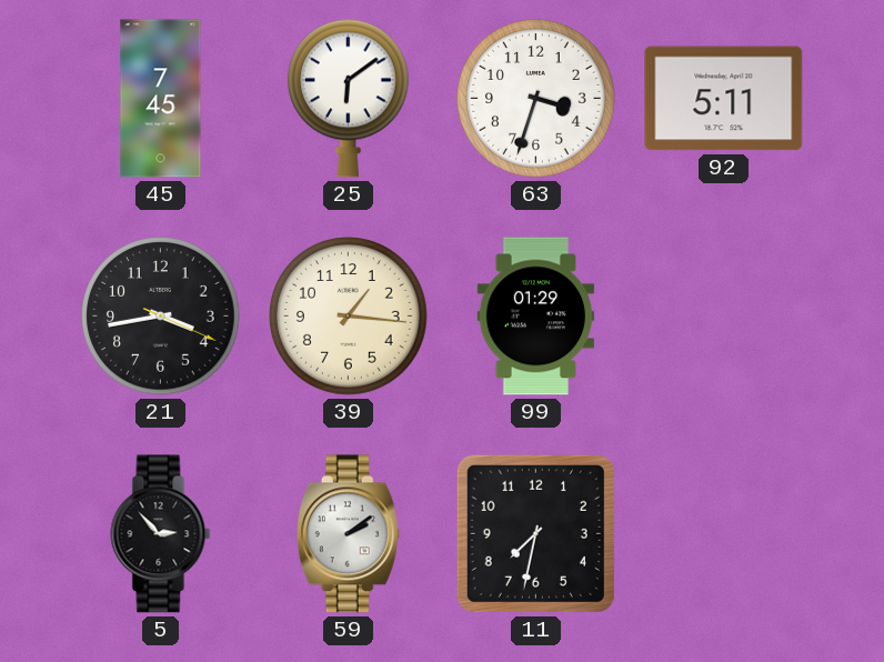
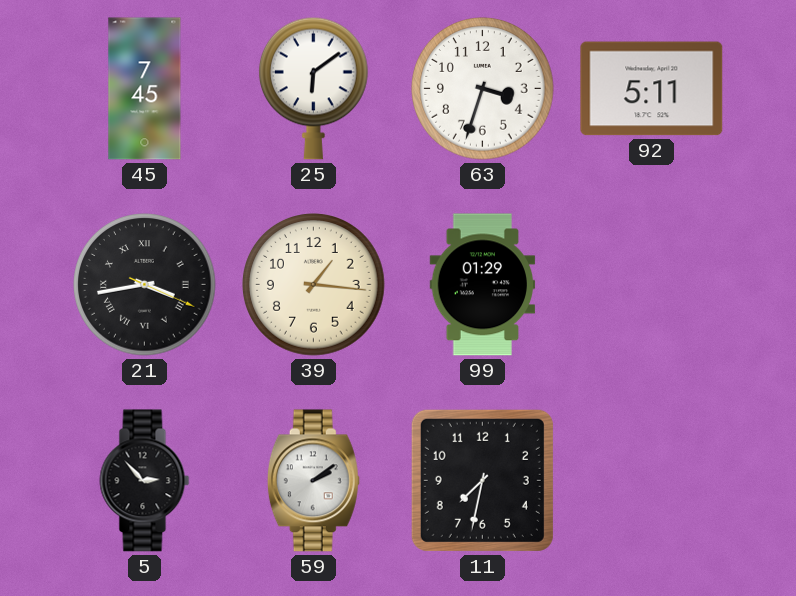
21 numerals: Arabic -> Roman (145, 285)
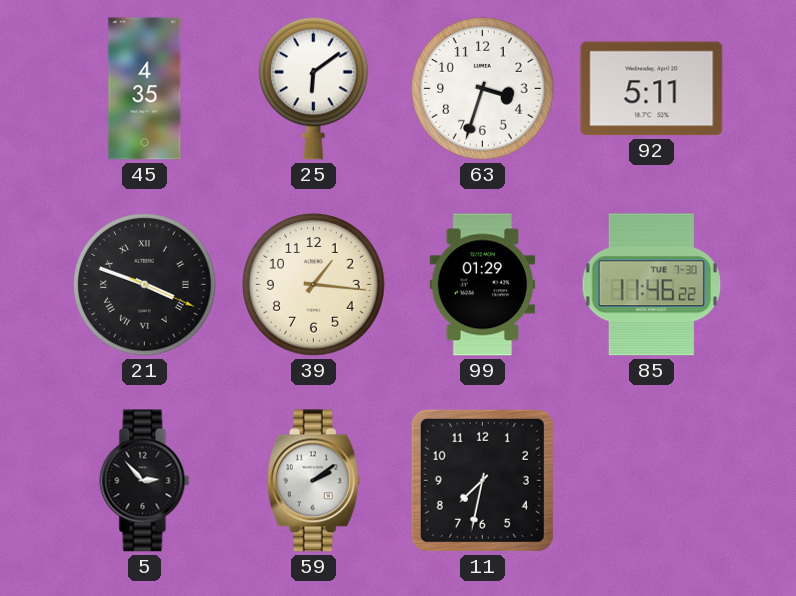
45: 7:45 -> 4:35 (145, 89)
21: 3:43 -> 3:48 (145, 285)
85: none -> 11:46 (651, 285)
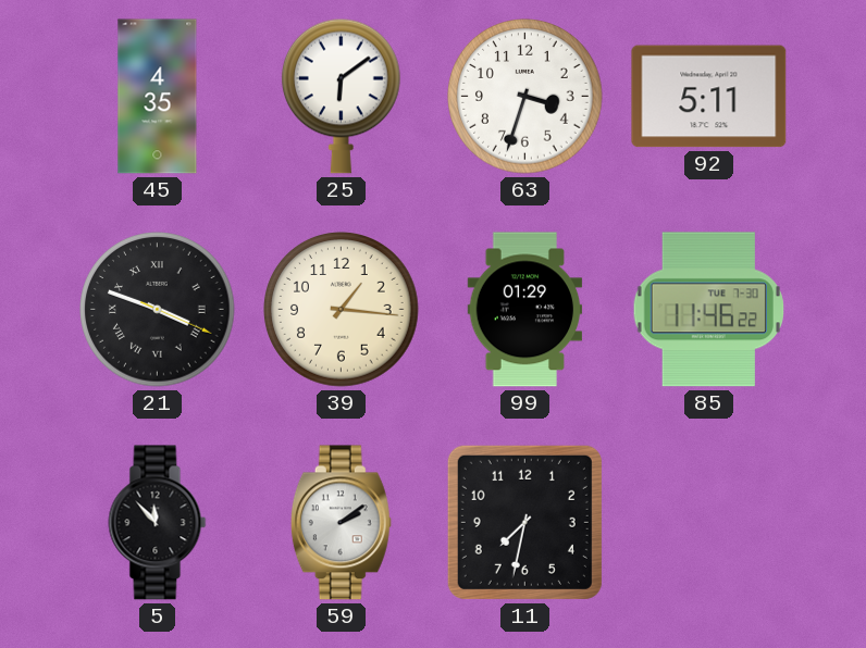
5: 2:53 -> 11:53 (158, 523)
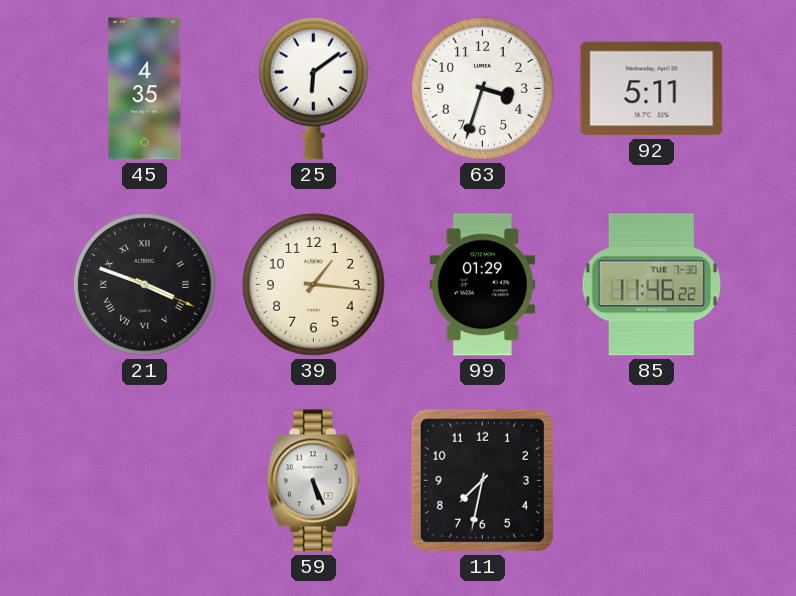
5: 11:53 -> none (158, 523)
59: 2:09 -> 5:26 (313, 481)
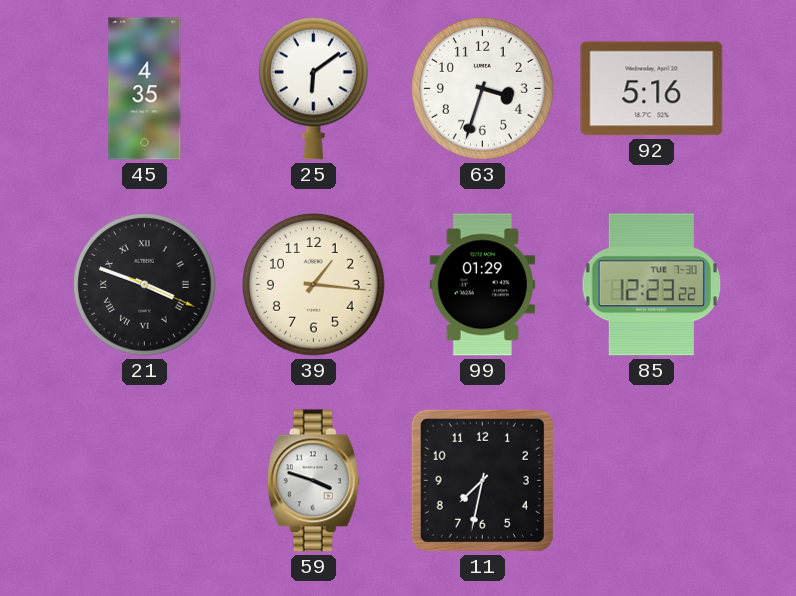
92: 5:11 -> 5:16 (652, 89)
85: 11:46 -> 12:23 (651, 285)
59: 5:26 -> 3:48 (313, 481)
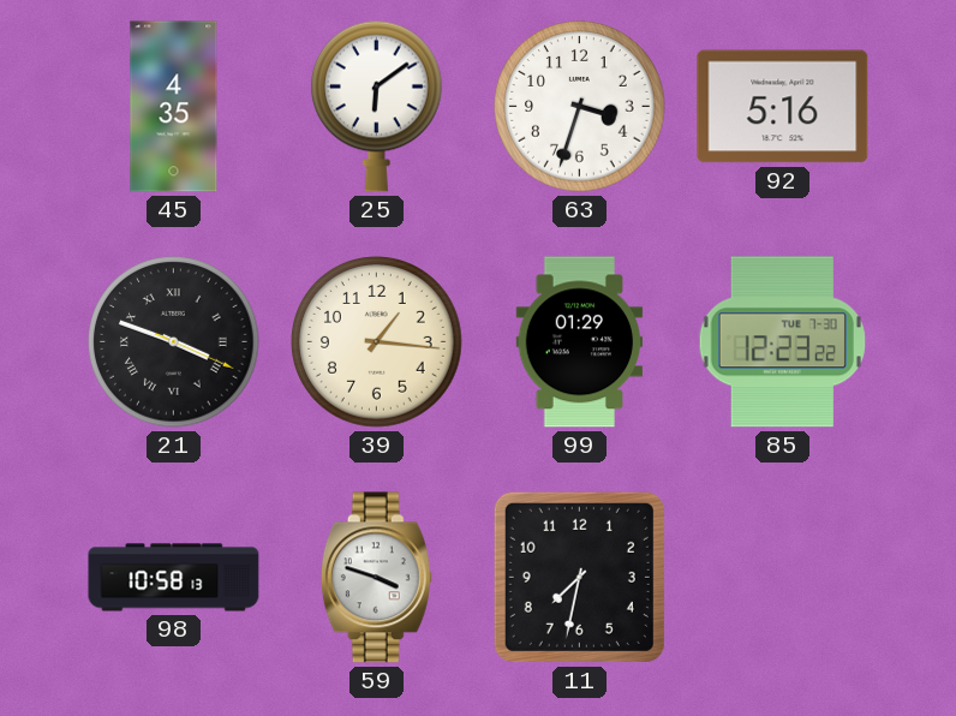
98: none -> 10:58 (174, 578)
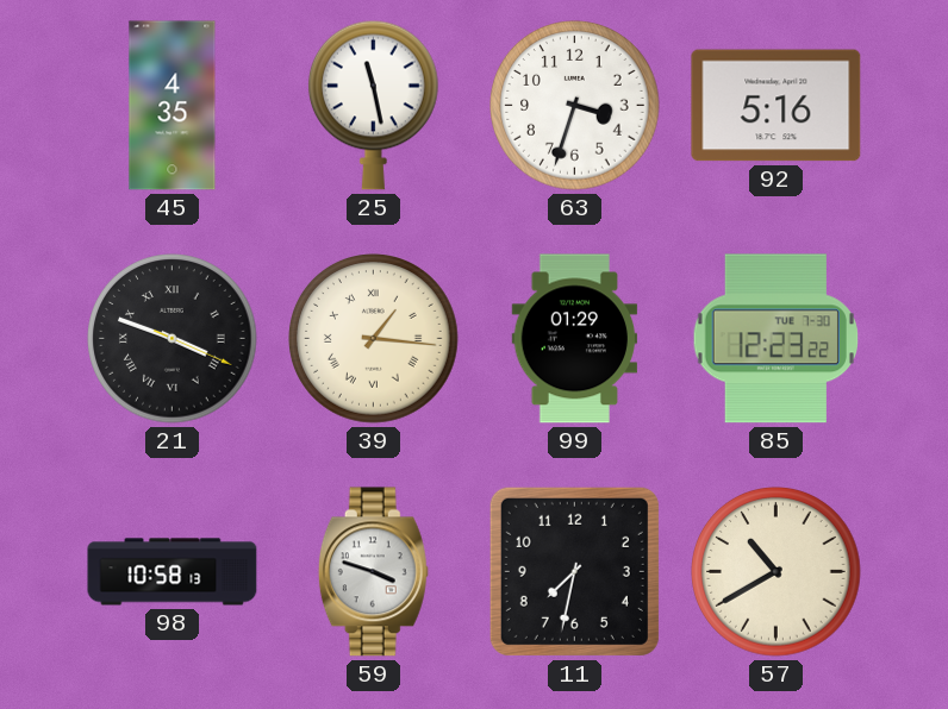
25: 6:09 -> 11:28 (374, 105)
39 numerals: Arabic -> Roman (374, 339)
57: none -> 10:40 (777, 572)
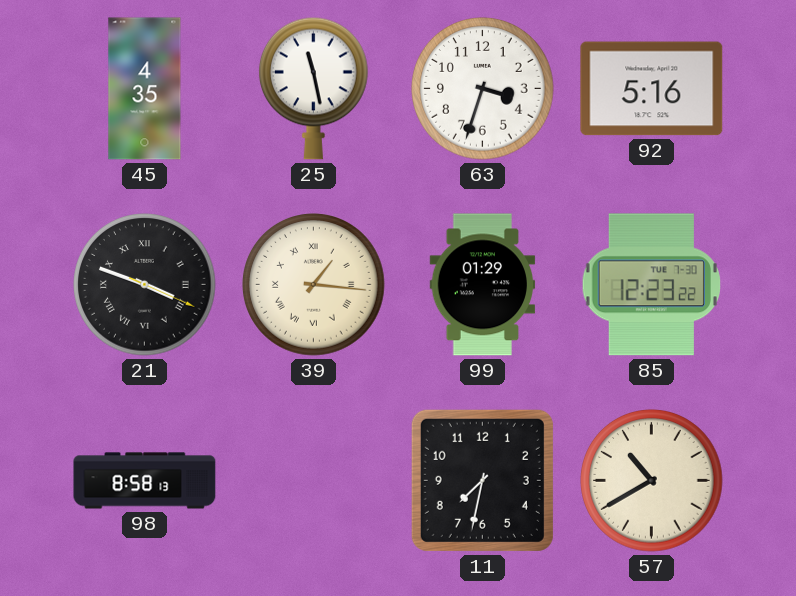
98: 10:58 -> 8:58 (145, 481)
59: 3:48 -> none (373, 572)
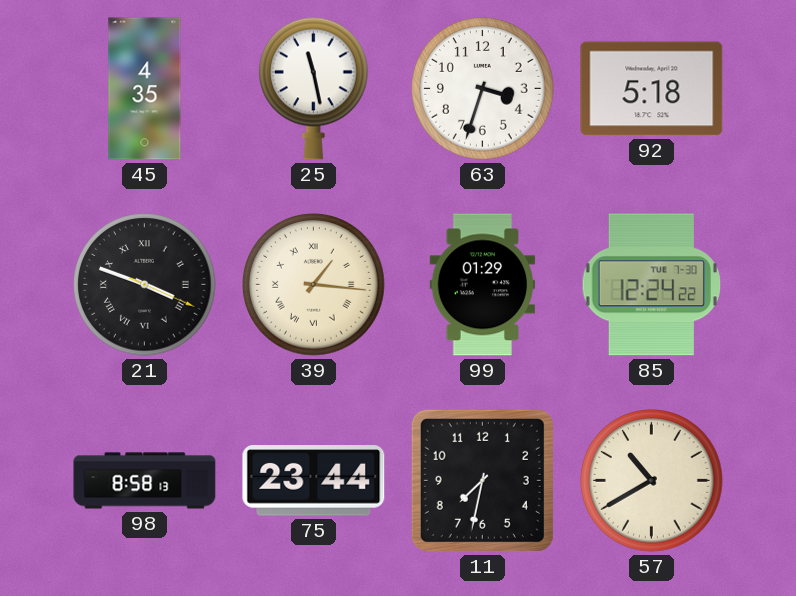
92: 5:16 -> 5:18 (652, 89)
85: 12:23 -> 12:24 (651, 285)
75: none -> 23:44 (314, 481)
